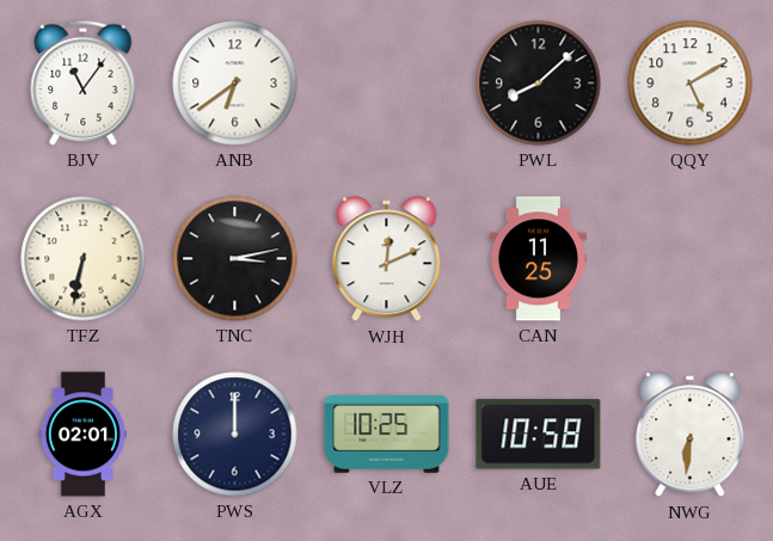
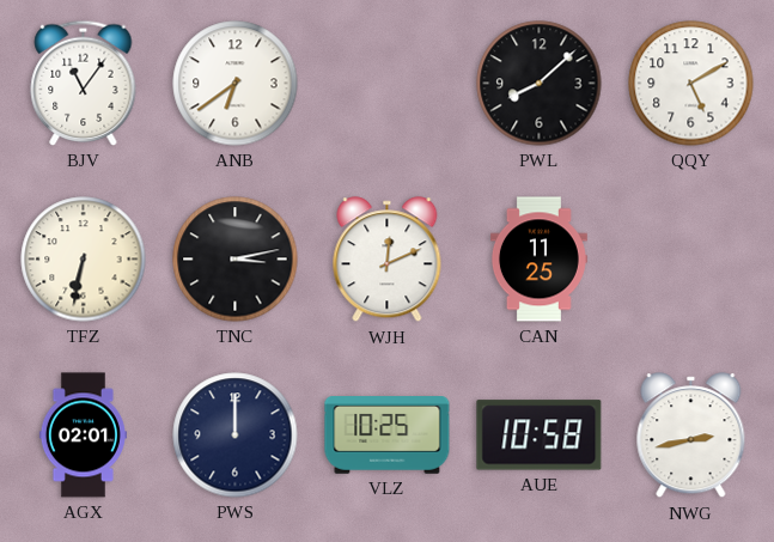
NWG: 6:31 -> 2:43 (691, 436)
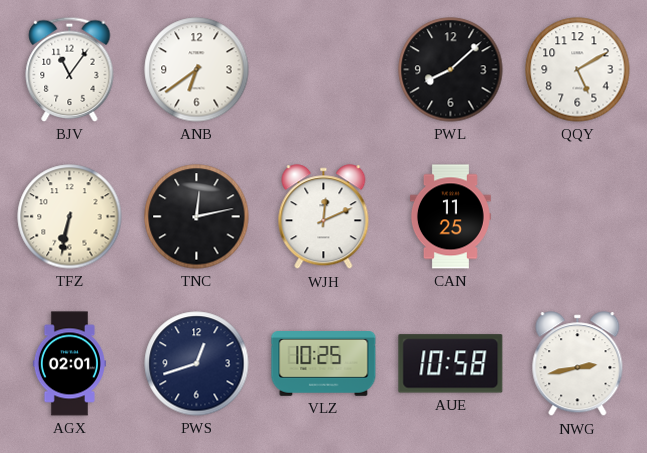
TNC: 3:13 -> 12:13 (197, 217)
PWS: 12:00 -> 12:42 (197, 364)
